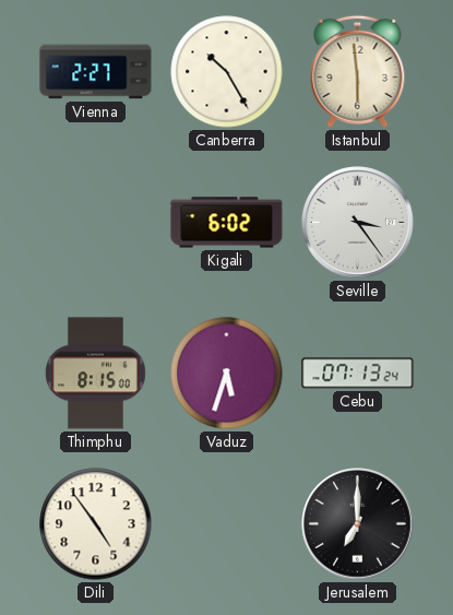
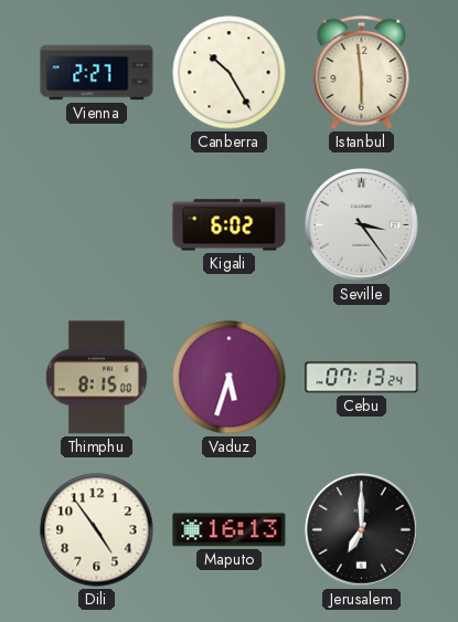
Maputo: none -> 16:13 (230, 530)
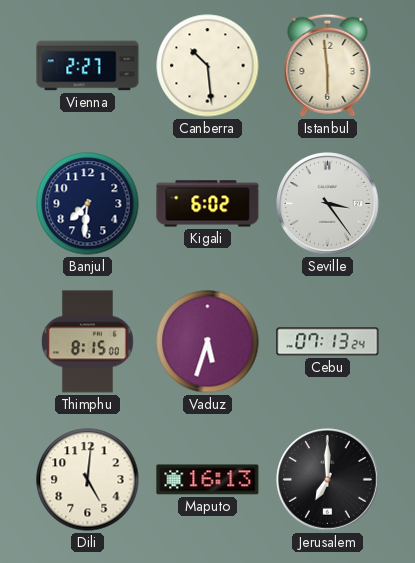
Canberra: 10:25 -> 10:29 (208, 66)
Banjul: none -> 7:31 (88, 204)
Dili: 4:54 -> 5:01 (88, 480)
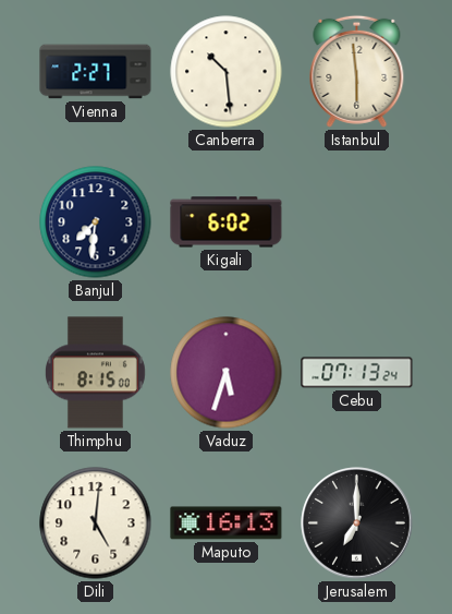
Seville: 3:24 -> none (328, 204)
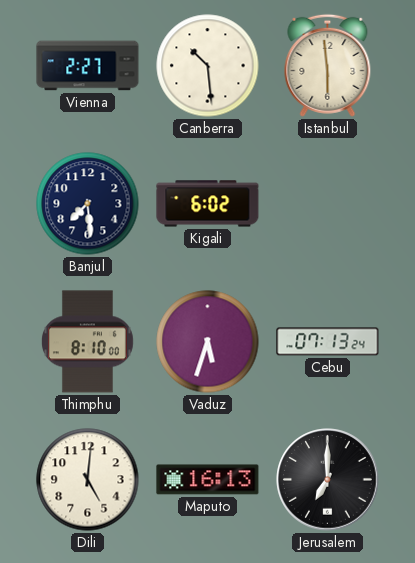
Banjul: 7:31 -> 7:29 (88, 204)
Thimphu: 8:15 -> 8:10 (87, 342)
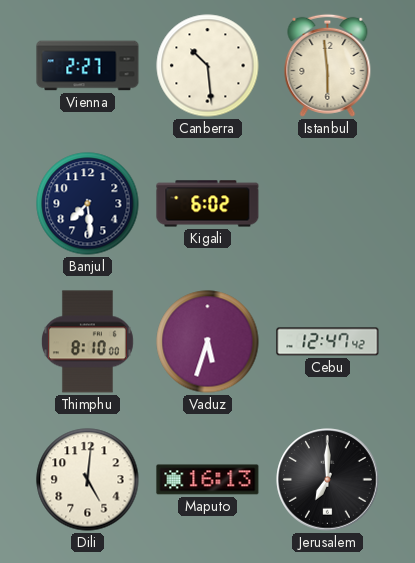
Cebu: 07:13 -> 12:47 (328, 342)
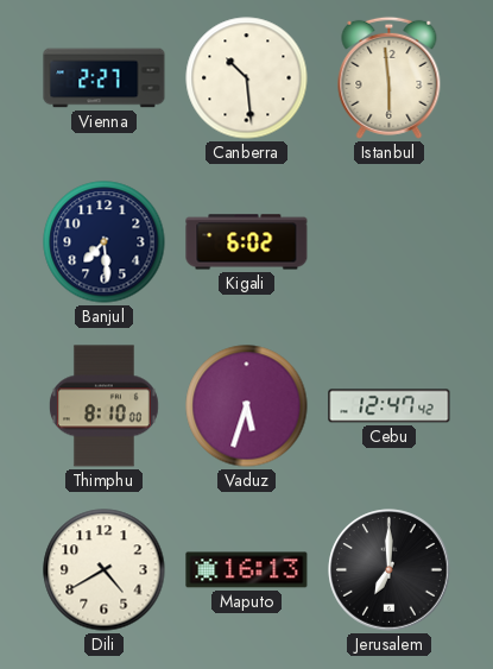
Dili: 5:01 -> 4:40 (105, 570)
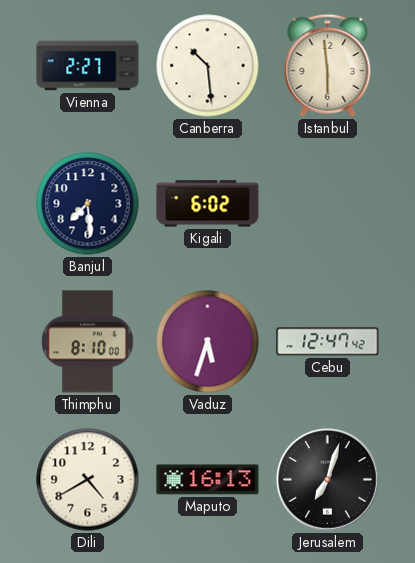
Jerusalem: 7:00 -> 7:03 (328, 480)
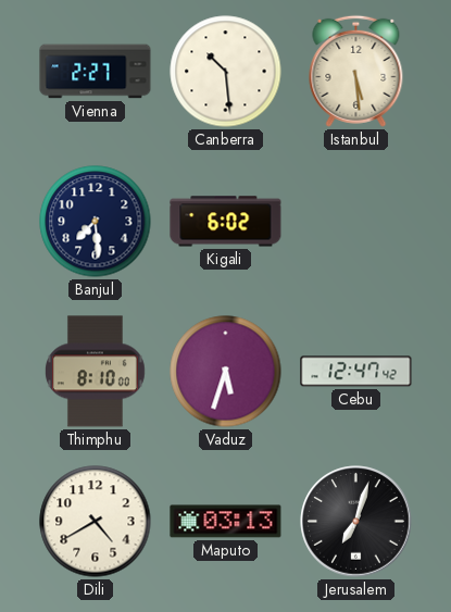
Istanbul: 5:59 -> 5:29 (356, 71)
Maputo: 16:13 -> 03:13 (226, 522)
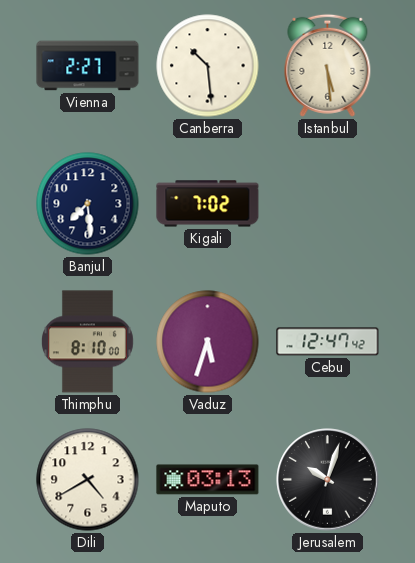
Kigali: 6:02 -> 7:02 (208, 204)
Jerusalem: 7:03 -> 10:03 (328, 480)
